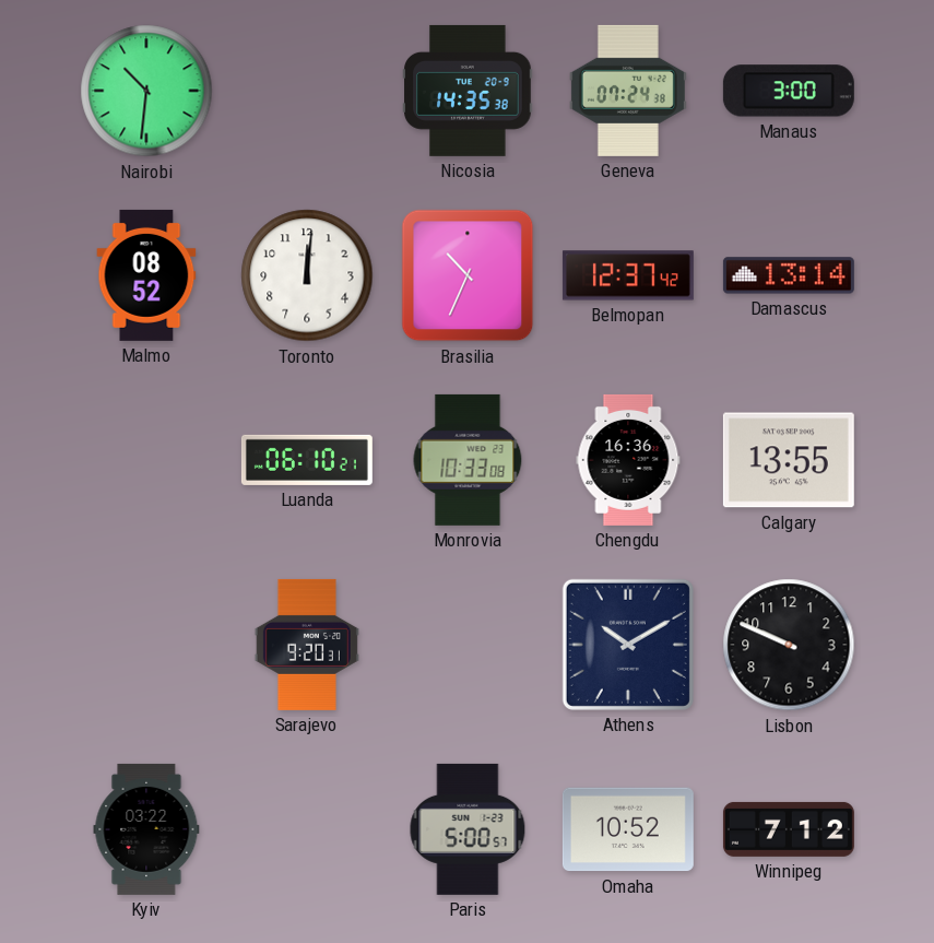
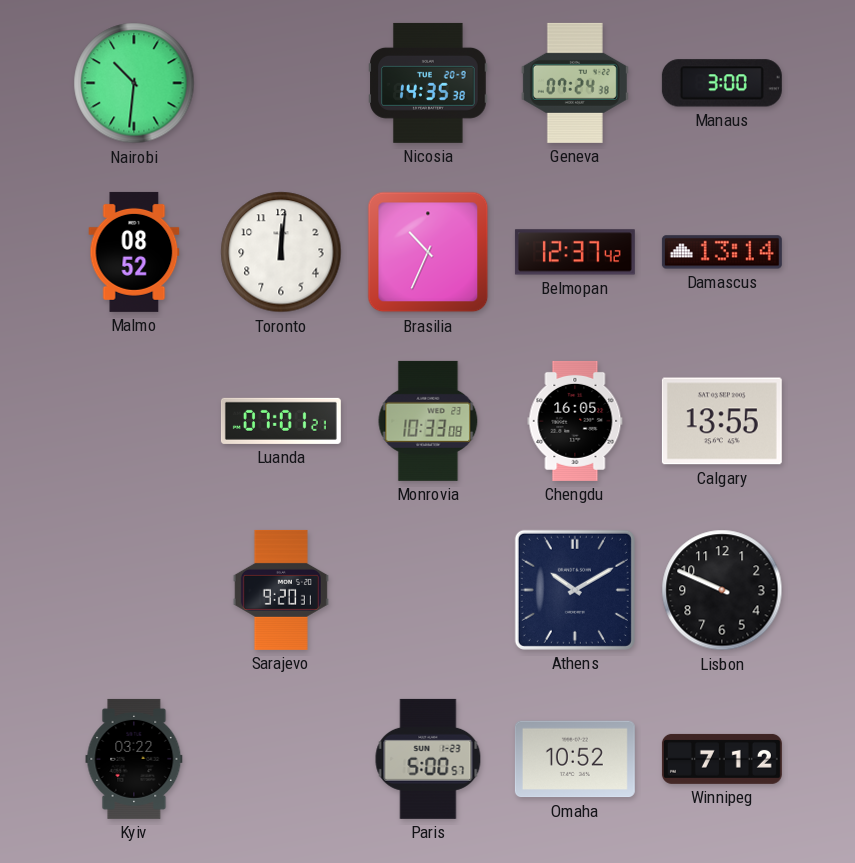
Luanda: 06:10 -> 07:01 (281, 421)
Chengdu: 16:36 -> 16:05 (575, 421)
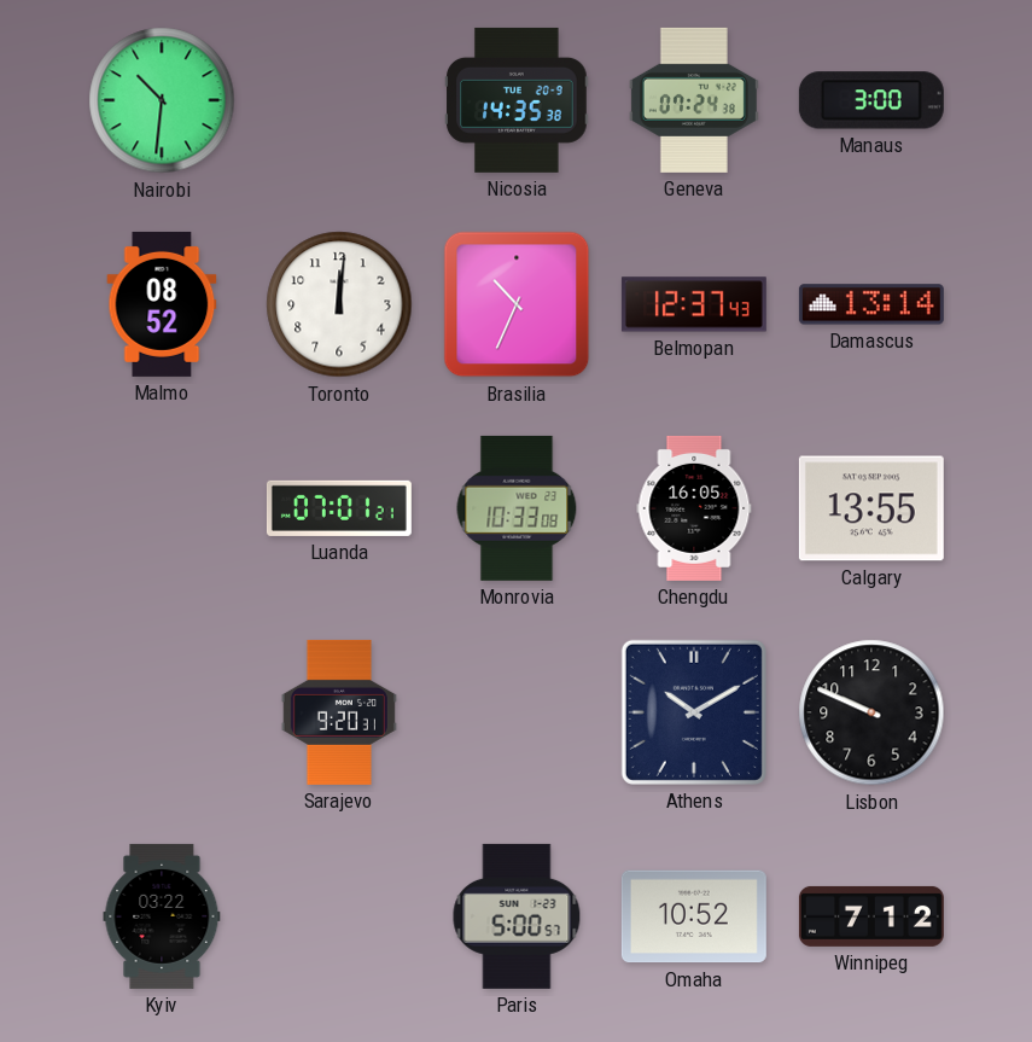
Belmopan: 12:37:42 -> 12:37:43 (694, 304)
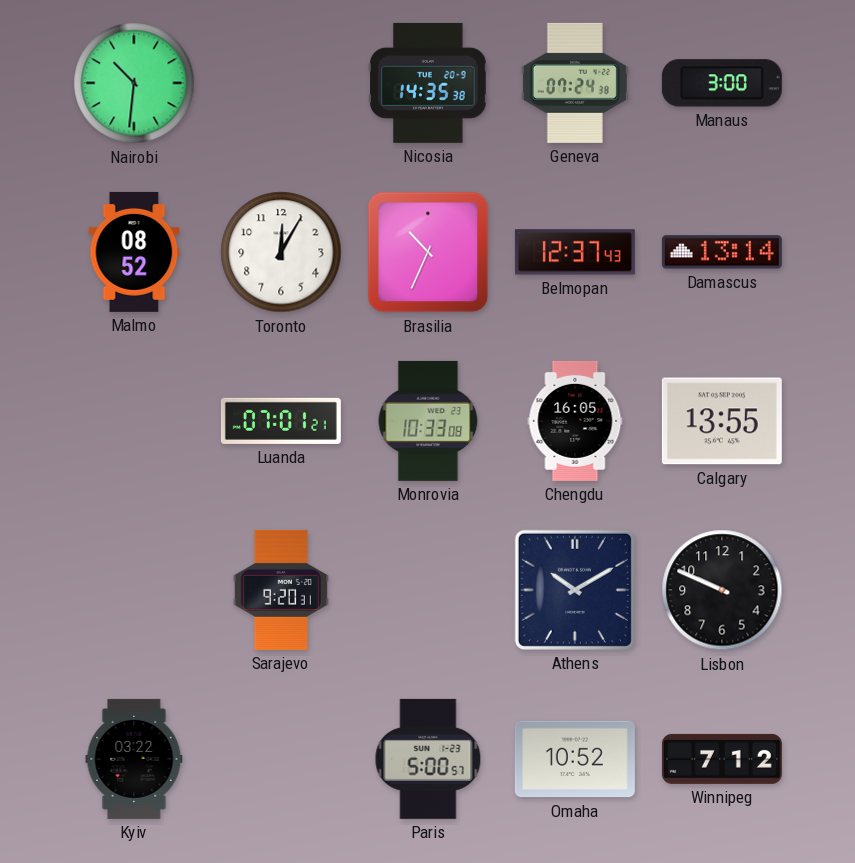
Toronto: 12:01 -> 12:05 (281, 252)
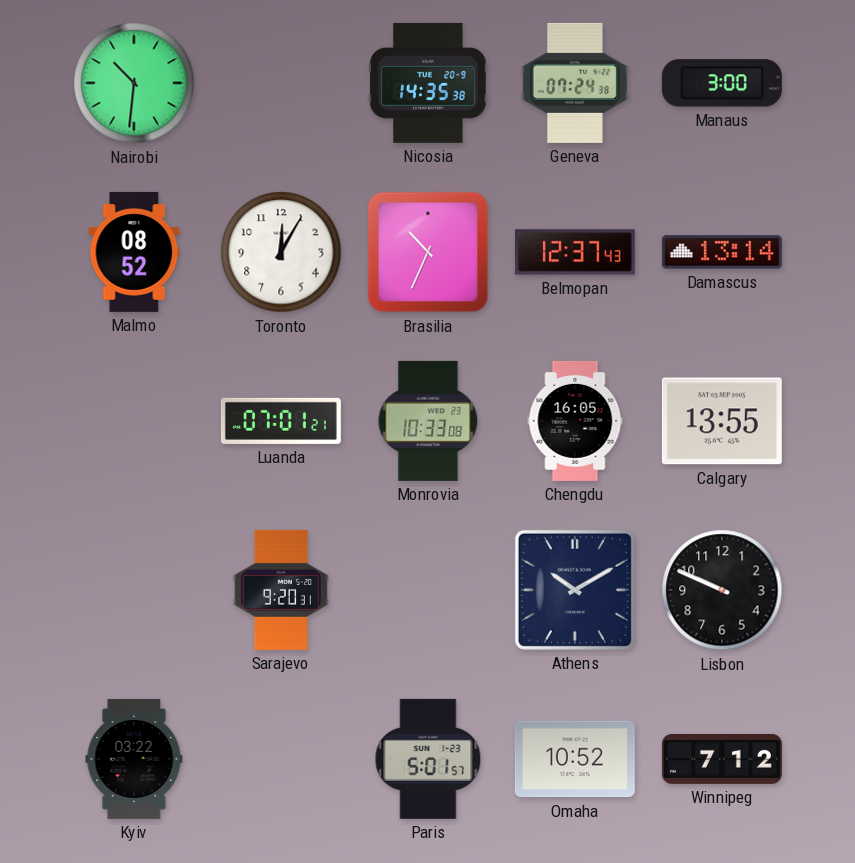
Paris: 5:00 -> 5:01 (428, 759)
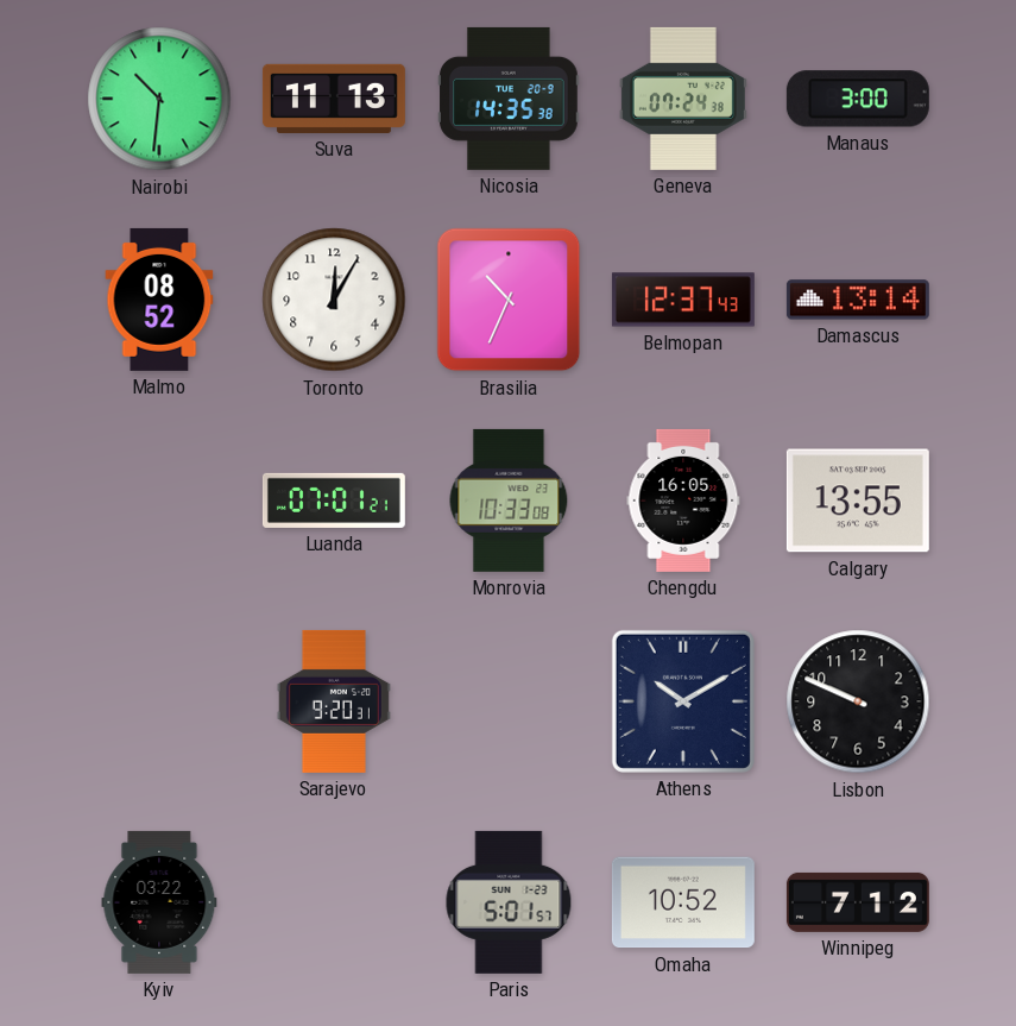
Suva: none -> 11:13 (334, 99)
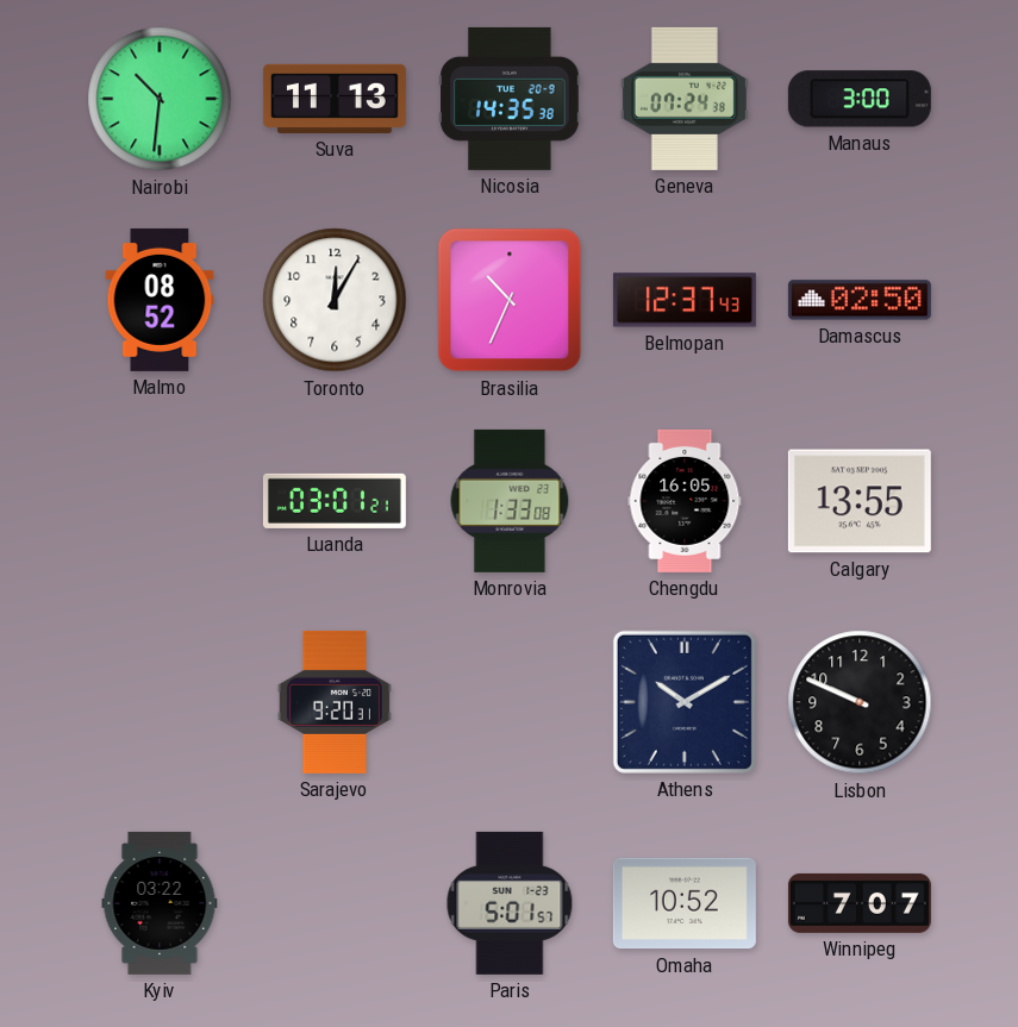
Damascus: 13:14 -> 02:50 (860, 300)
Luanda: 07:01 -> 03:01 (335, 501)
Monrovia: 10:33 -> 1:33 (510, 501)
Winnipeg: 7:12 -> 7:07 (860, 903)
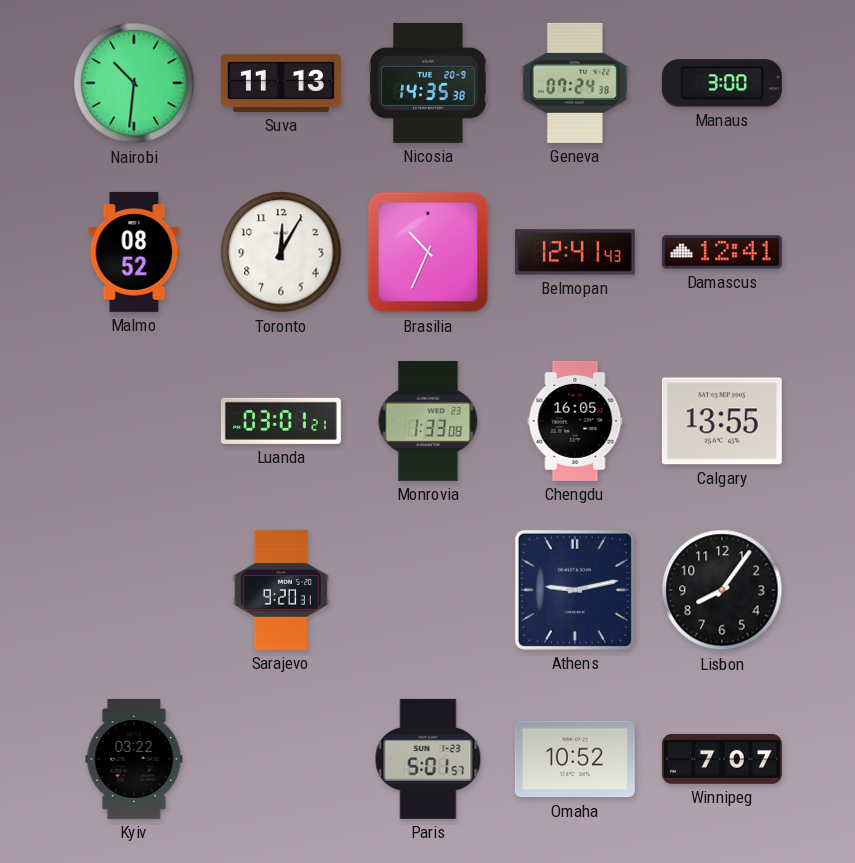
Belmopan: 12:37 -> 12:41 (575, 252)
Damascus: 02:50 -> 12:41 (722, 252)
Athens: 10:10 -> 9:13 (575, 590)
Lisbon: 9:49 -> 8:06 (722, 590)
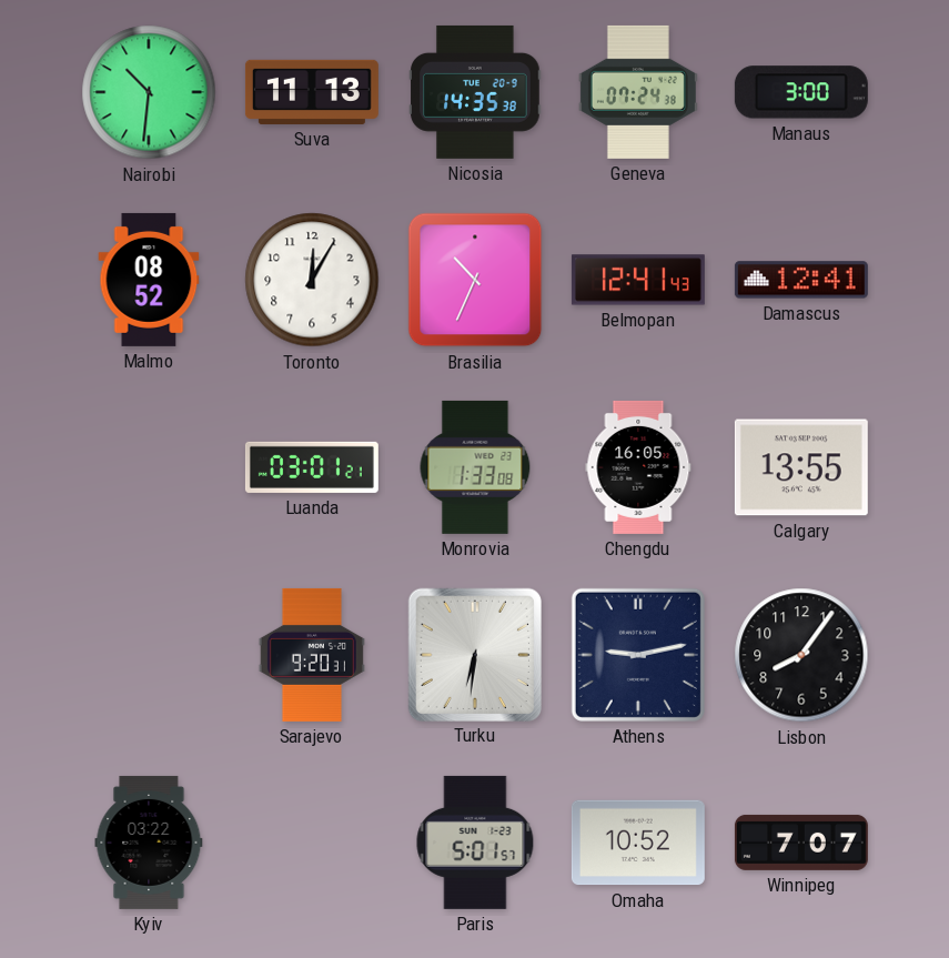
Turku: none -> 6:31 (474, 654)
